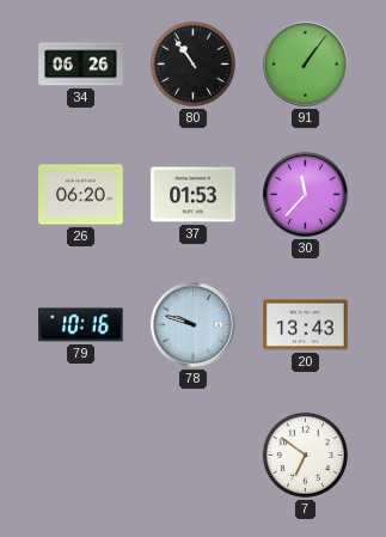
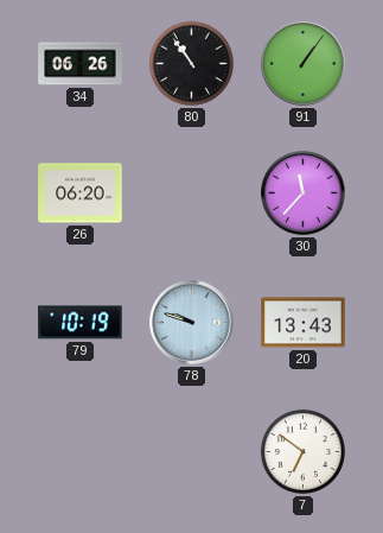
37: 01:53 -> none (194, 195)
79: 10:16 -> 10:19 (81, 323)
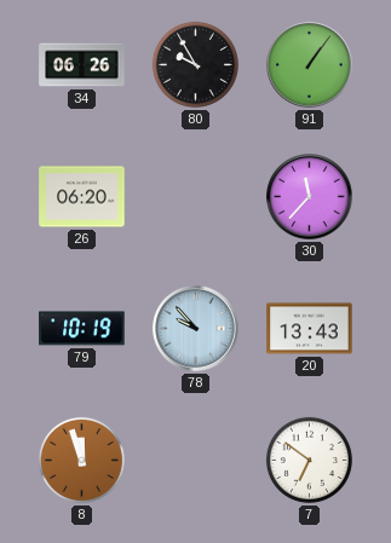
80: 10:54 -> 9:55 (195, 64)
78: 9:48 -> 9:53 (196, 329)
8: none -> 11:57 (81, 460)
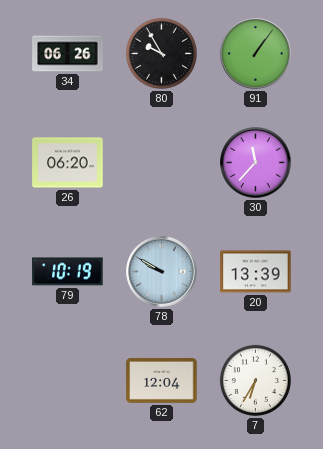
78: 9:53 -> 9:50 (162, 272)
20: 13:43 -> 13:39 (256, 272)
8: 11:57 -> none (81, 460)
62: none -> 12:04 (162, 380)
7: 6:51 -> 6:35 (255, 380)
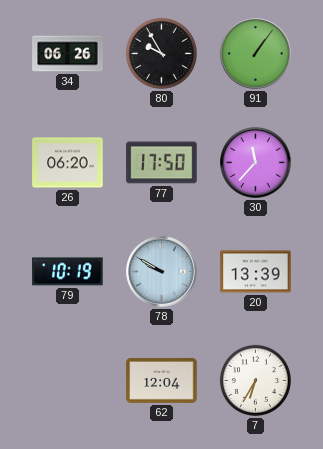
77: none -> 17:50 (162, 163)
